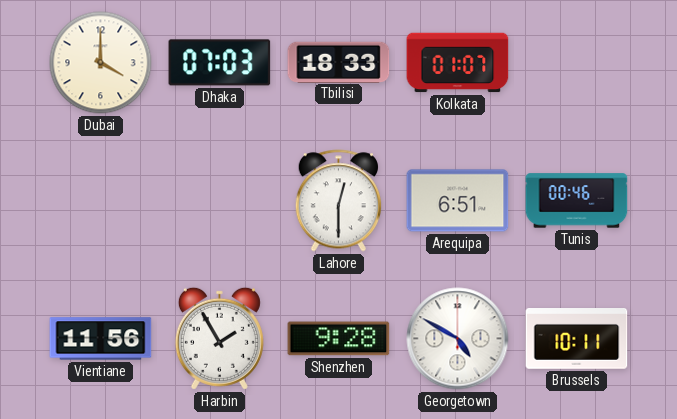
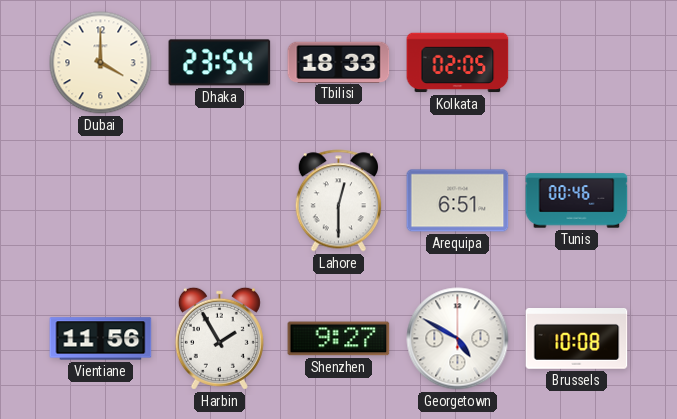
Dhaka: 07:03 -> 23:54 (220, 63)
Kolkata: 01:07 -> 02:05 (458, 63)
Shenzhen: 9:28 -> 9:27 (339, 339)
Brussels: 10:11 -> 10:08 (577, 339)
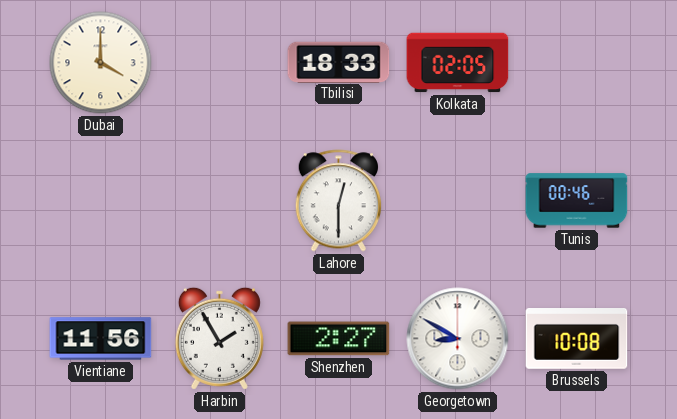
Dhaka: 23:54 -> none (220, 63)
Arequipa: 6:51 -> none (458, 201)
Shenzhen: 9:27 -> 2:27 (339, 339)
Georgetown: 4:50 -> 8:50 (458, 339)
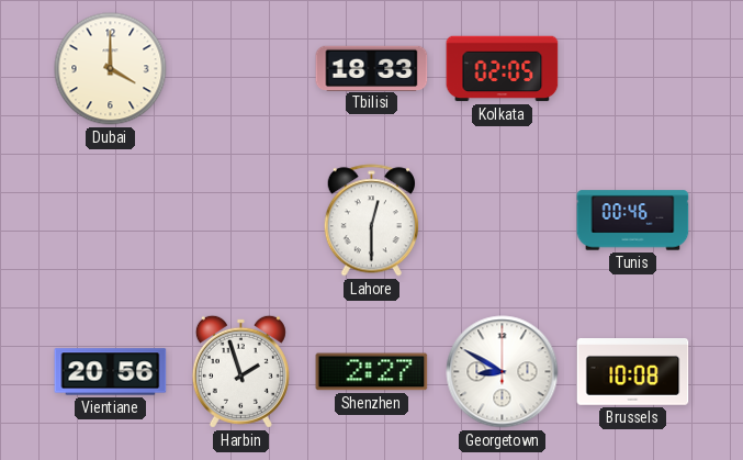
Vientiane: 11:56 -> 20:56 (111, 372)
Harbin: 1:55 -> 1:57 (240, 371)
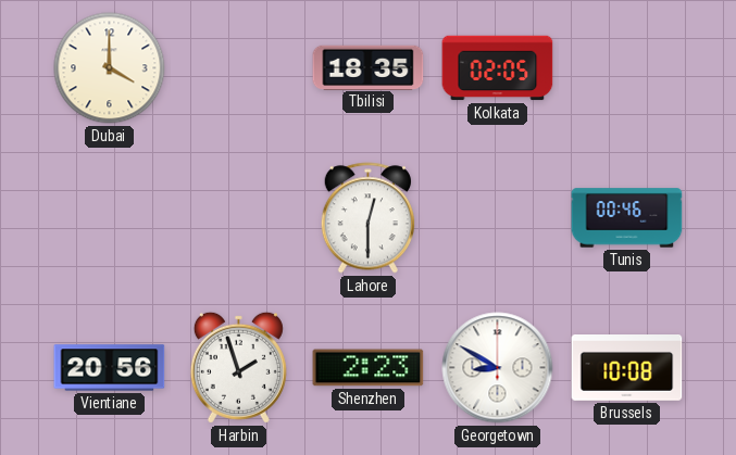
Tbilisi: 18:33 -> 18:35 (369, 67)
Shenzhen: 2:27 -> 2:23 (369, 368)
